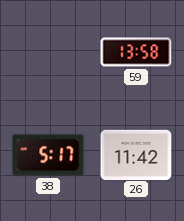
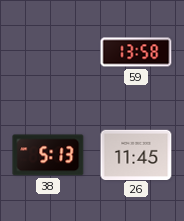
38: 5:17 -> 5:13 (48, 155)
26: 11:42 -> 11:45 (136, 154)
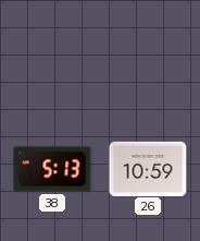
59: 13:58 -> none (136, 52)
26: 11:45 -> 10:59 (148, 168)
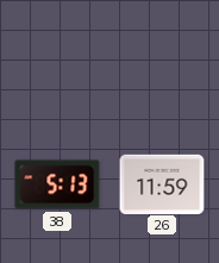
26: 10:59 -> 11:59 (162, 183)
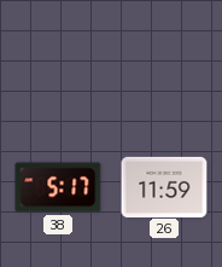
38: 5:13 -> 5:17 (58, 187)
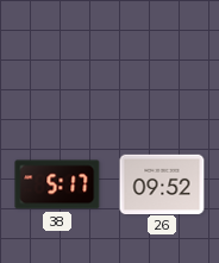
26: 11:59 -> 09:52 (162, 183)
